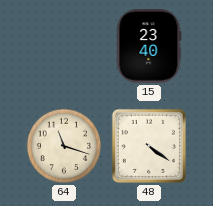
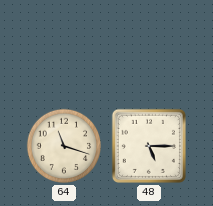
15: 23:40 -> none (149, 46)
48: 4:21 -> 5:15 (149, 146)
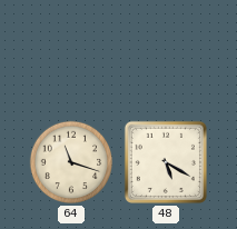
48: 5:15 -> 5:20 (166, 162)
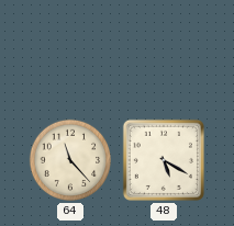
64: 11:18 -> 11:23 (70, 160)
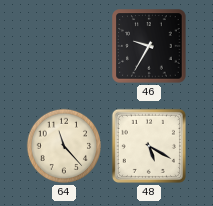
46: none -> 9:35 (149, 46)
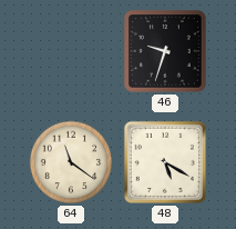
46: 9:35 -> 9:33 (165, 51)
64: 11:23 -> 11:21 (71, 162)
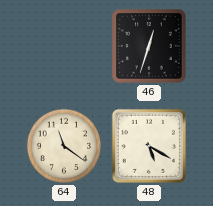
46: 9:33 -> 12:33 (149, 46)
